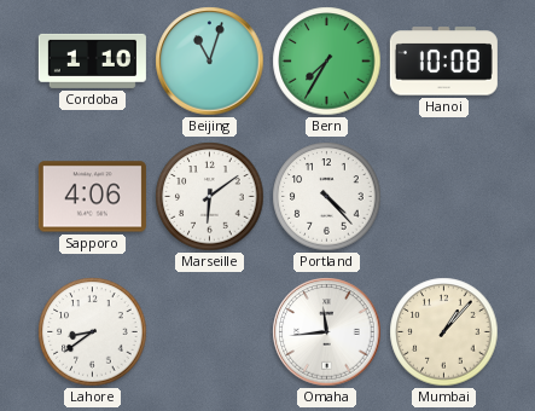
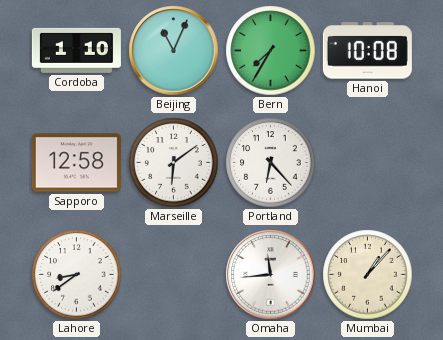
Beijing: 11:03 -> 11:04 (174, 51)
Sapporo: 4:06 -> 12:58 (76, 163)
Portland: 4:23 -> 6:23 (271, 163)
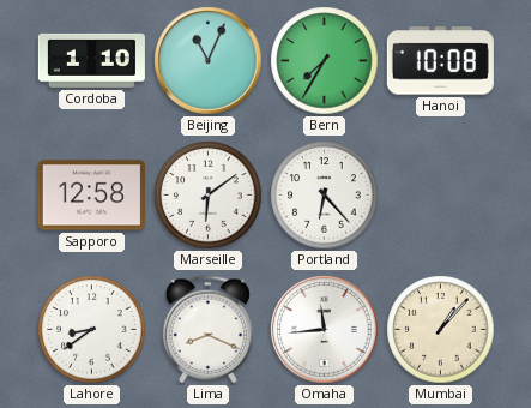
Lima: none -> 8:19 (209, 330)
